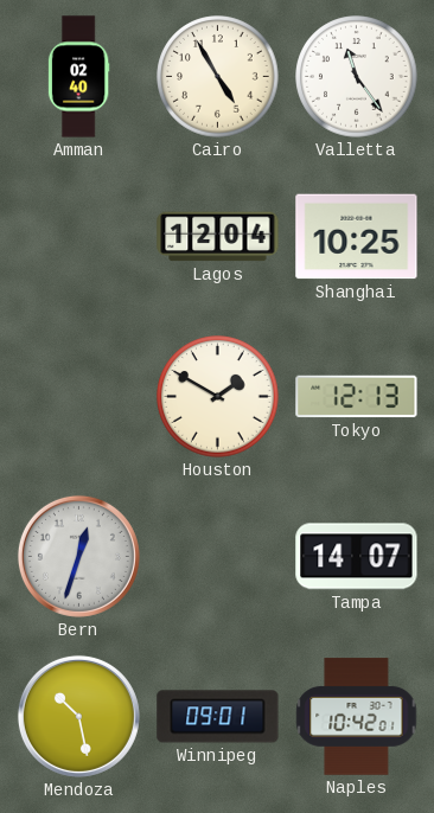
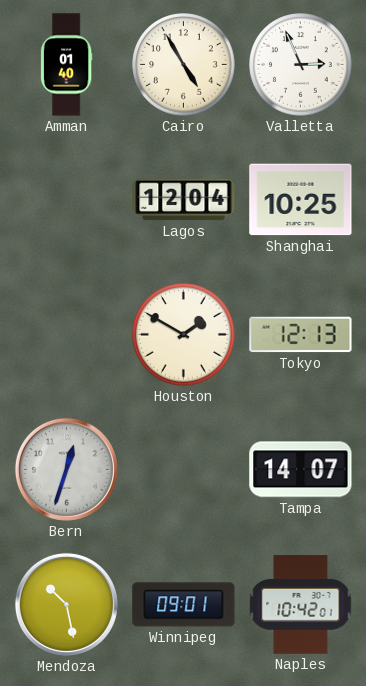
Amman: 02:40 -> 01:40 (66, 65)
Valletta: 11:24 -> 2:56 (301, 65)
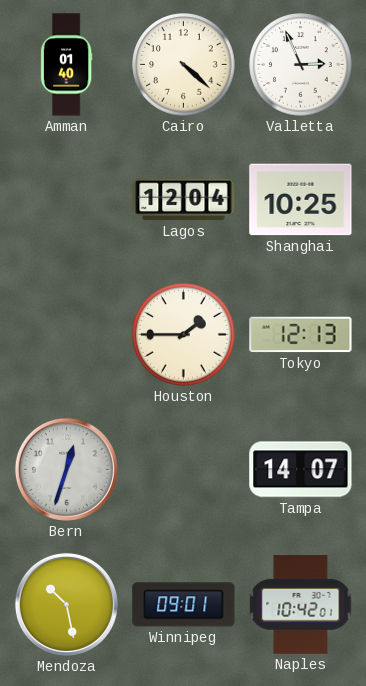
Cairo: 4:55 -> 4:22 (184, 65)
Houston: 1:50 -> 1:45 (184, 335)
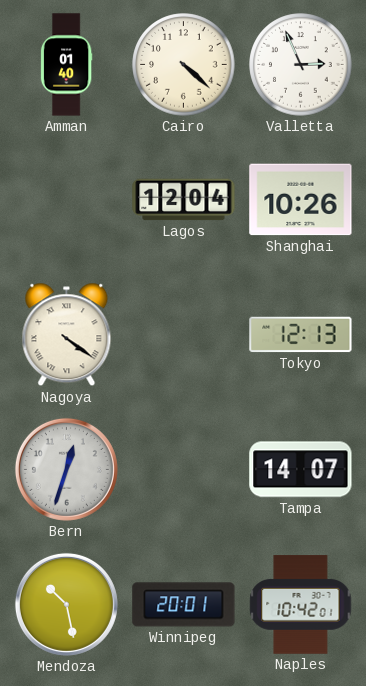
Shanghai: 10:25 -> 10:26 (301, 200)
Nagoya: none -> 4:21 (67, 335)
Houston: 1:45 -> none (184, 335)
Winnipeg: 09:01 -> 20:01 (184, 605)
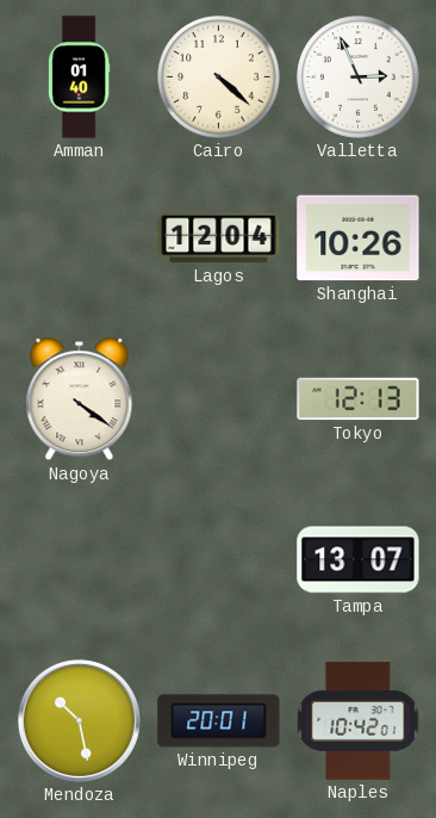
Bern: 12:33 -> none (66, 469)
Tampa: 14:07 -> 13:07 (359, 560)
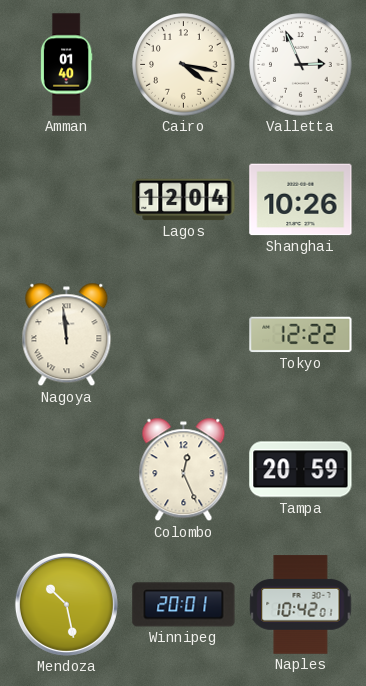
Cairo: 4:22 -> 4:17 (184, 65)
Nagoya: 4:21 -> 11:59 (67, 335)
Tokyo: 12:13 -> 12:22 (301, 335)
Colombo: none -> 12:26 (184, 470)
Tampa: 13:07 -> 20:59 (301, 470)
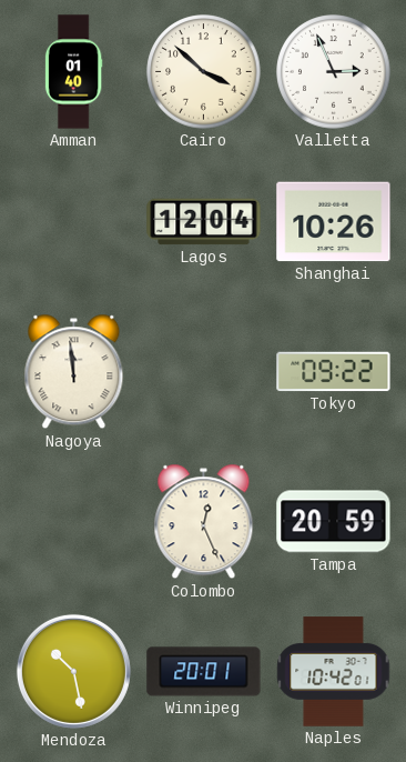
Cairo: 4:17 -> 3:52 (204, 72)
Tokyo: 12:22 -> 09:22 (334, 372)
